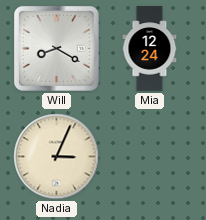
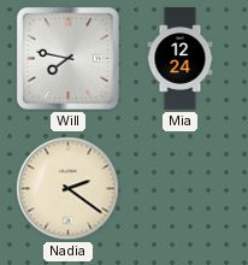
Will: 8:20 -> 7:47 (67, 58)
Nadia: 3:04 -> 2:21 (69, 189)
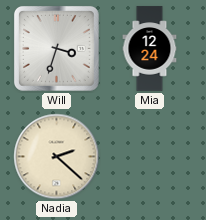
Will: 7:47 -> 3:33 (56, 48)
Nadia: 2:21 -> 2:22 (57, 157)
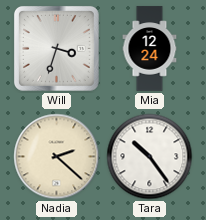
Tara: none -> 10:24 (150, 157)
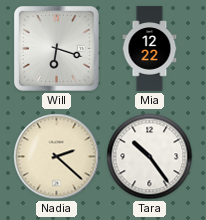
Will: 3:33 -> 6:18 (56, 48)
Mia: 12:24 -> 12:22 (150, 49)
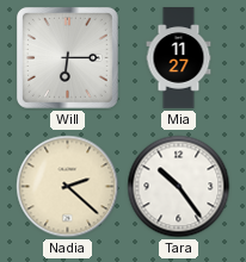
Will: 6:18 -> 6:15 (67, 57)
Mia: 12:22 -> 11:27 (179, 58)
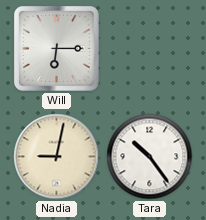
Mia: 11:27 -> none (179, 58)
Nadia: 2:22 -> 9:02 (57, 157)
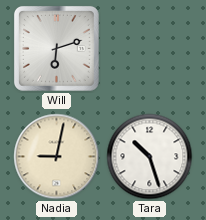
Will: 6:15 -> 6:12 (56, 48)
Tara: 10:24 -> 10:27 (150, 157)
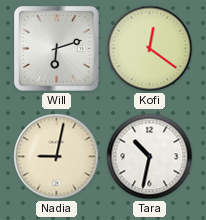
Kofi: none -> 12:21 (150, 49)
Tara: 10:27 -> 10:32 (150, 157)
